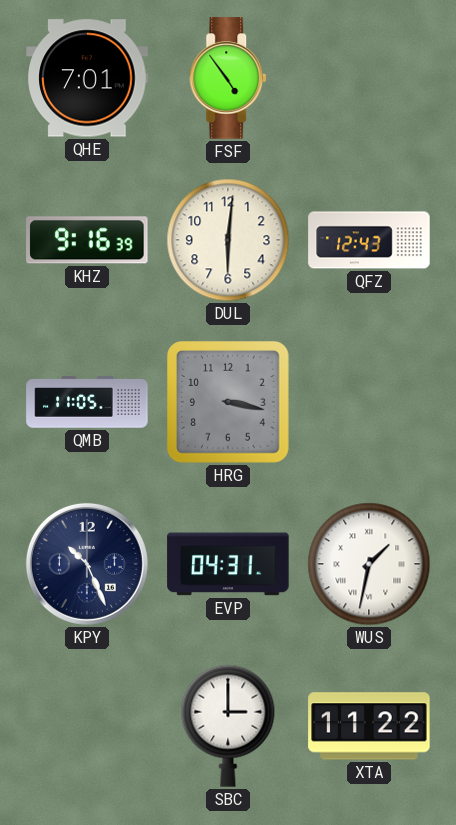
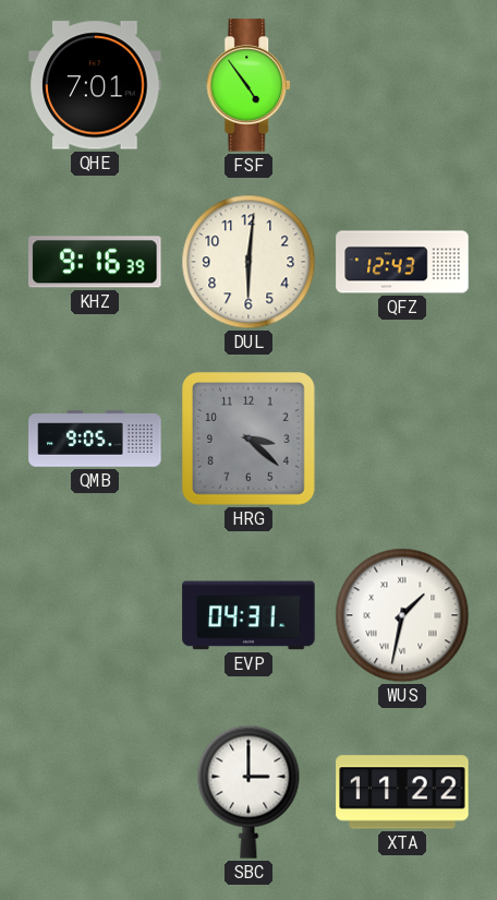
QMB: 11:05 -> 9:05 (95, 439)
HRG: 3:17 -> 3:22 (250, 440)
KPY: 10:26 -> none (87, 564)
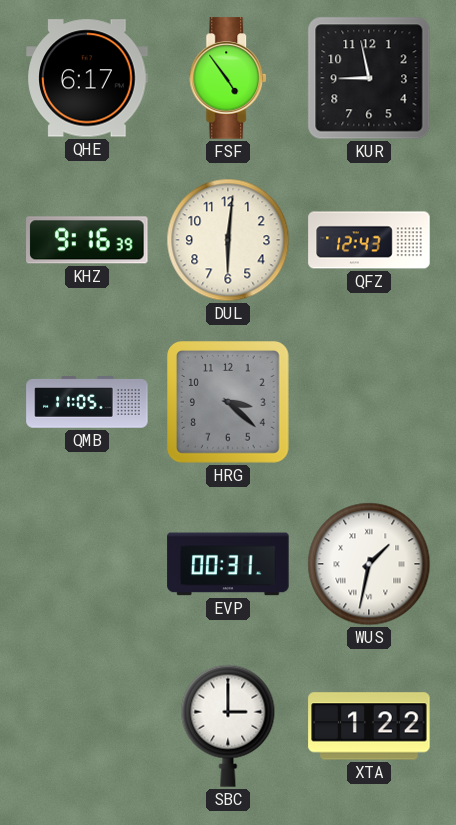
QHE: 7:01 -> 6:17 (87, 78)
KUR: none -> 8:58 (369, 78)
QMB: 9:05 -> 11:05 (87, 402)
EVP: 04:31 -> 00:31 (228, 564)
XTA: 11:22 -> 1:22 (369, 726)
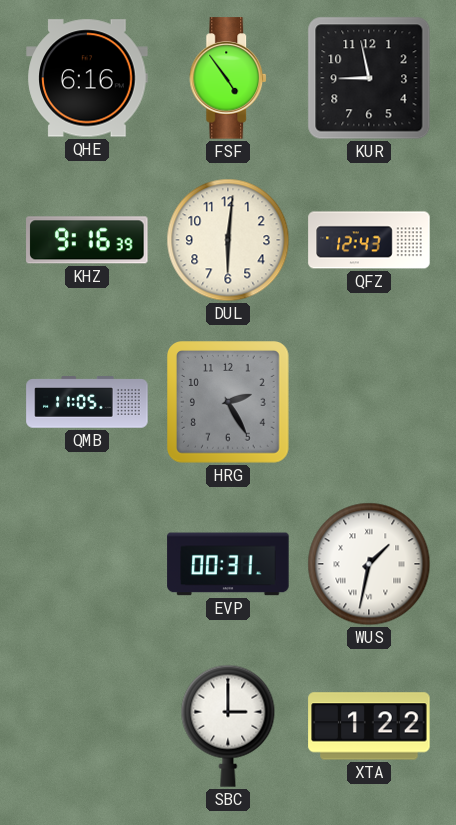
QHE: 6:17 -> 6:16 (87, 78)
HRG: 3:22 -> 2:25 (229, 403)
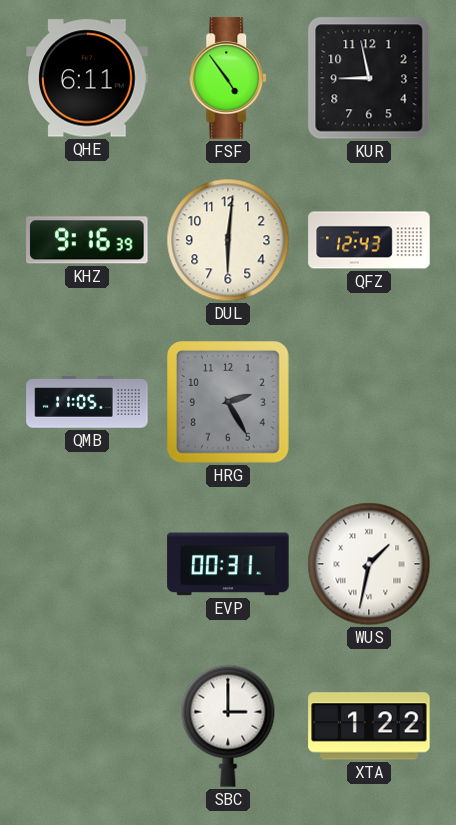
QHE: 6:16 -> 6:11 (87, 78)
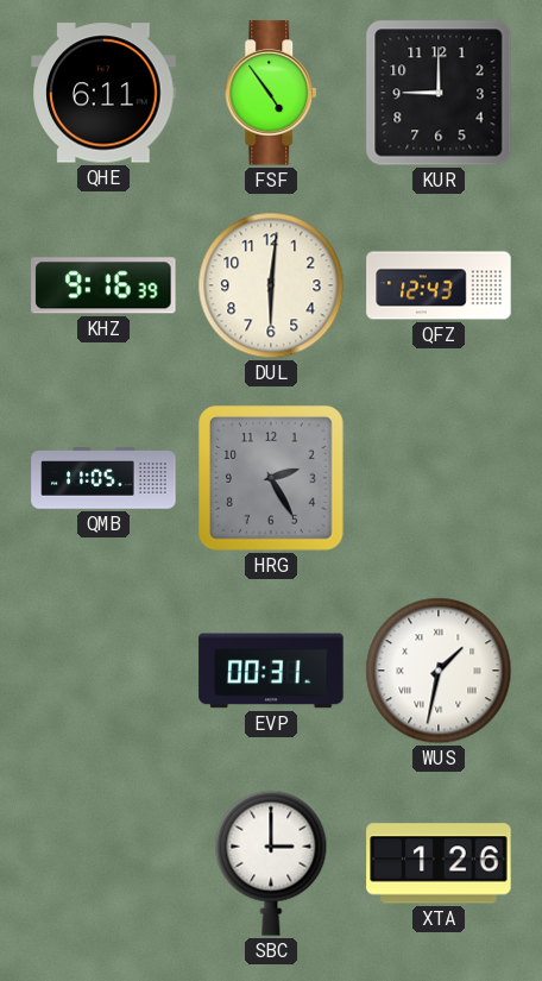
KUR: 8:58 -> 9:00 (439, 93)
XTA: 1:22 -> 1:26 (439, 863)
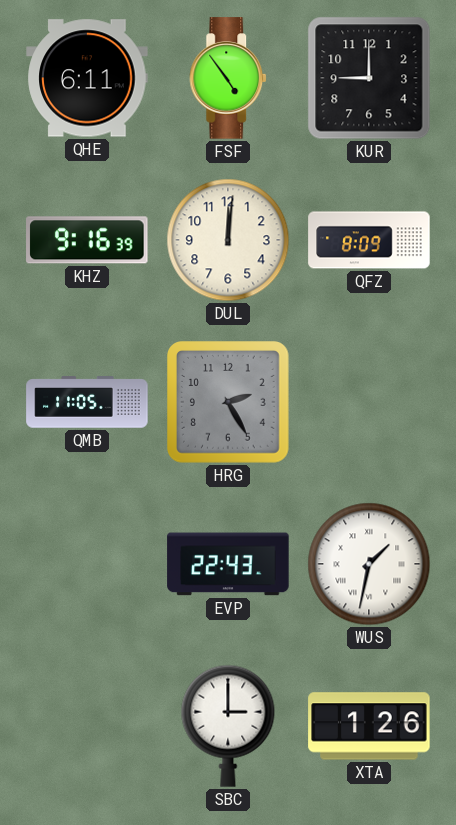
DUL: 6:01 -> 12:01 (228, 240)
QFZ: 12:43 -> 8:09 (369, 240)
EVP: 00:31 -> 22:43 (228, 564)
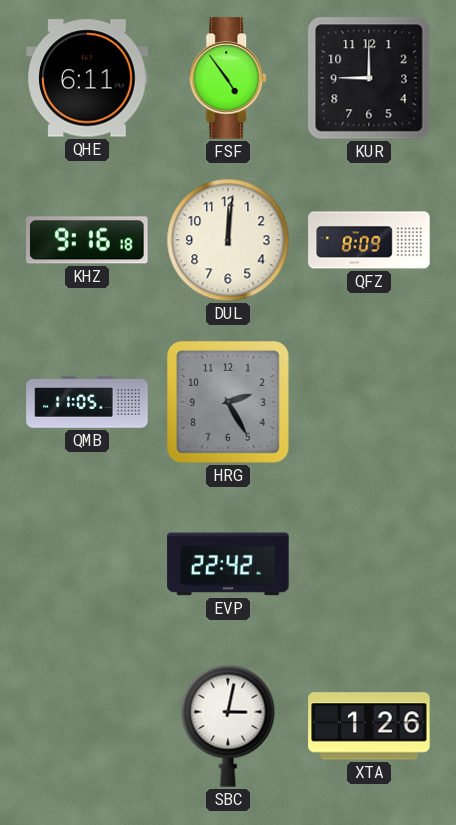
KHZ: 9:16:39 -> 9:16:18 (87, 240)
EVP: 22:43 -> 22:42 (228, 564)
WUS: 1:32 -> none (369, 564)
SBC: 3:00 -> 3:02 (228, 726)
